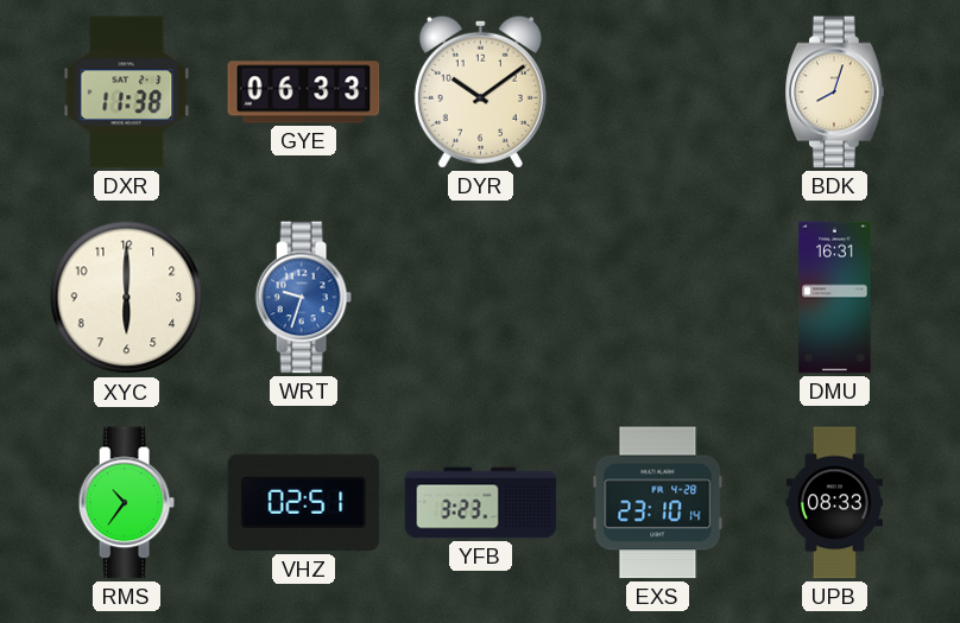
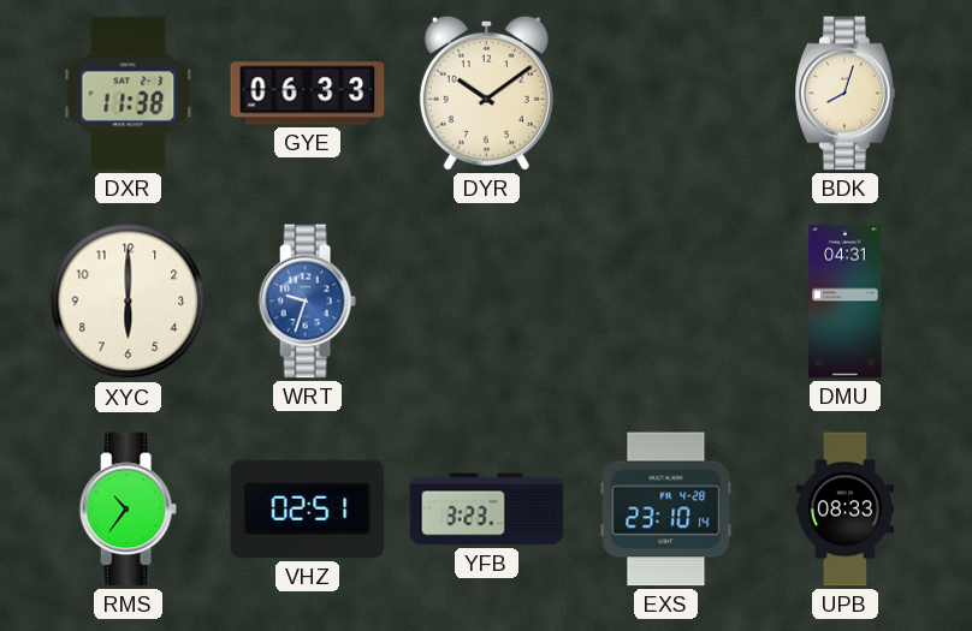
DMU: 16:31 -> 04:31 (846, 302)
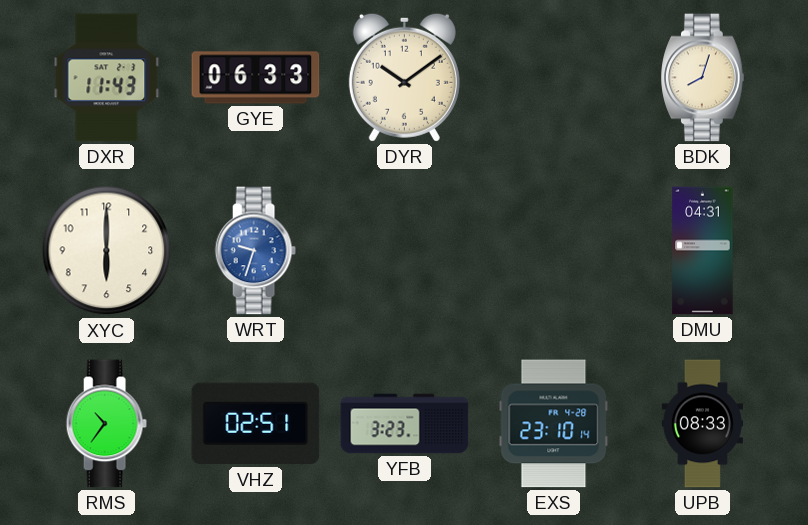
DXR: 11:38 -> 11:43 (107, 78)
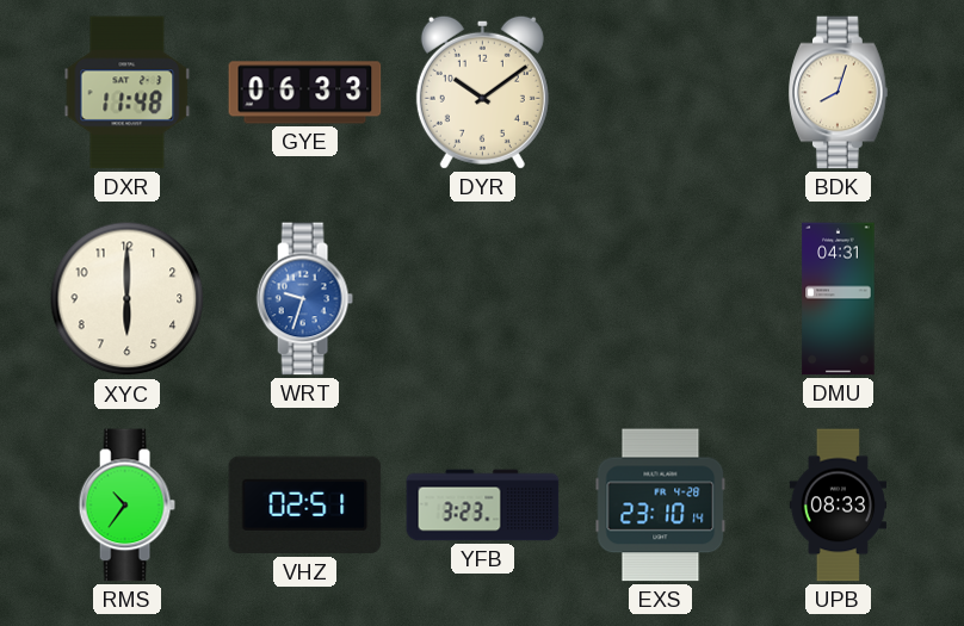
DXR: 11:43 -> 11:48 (128, 93)
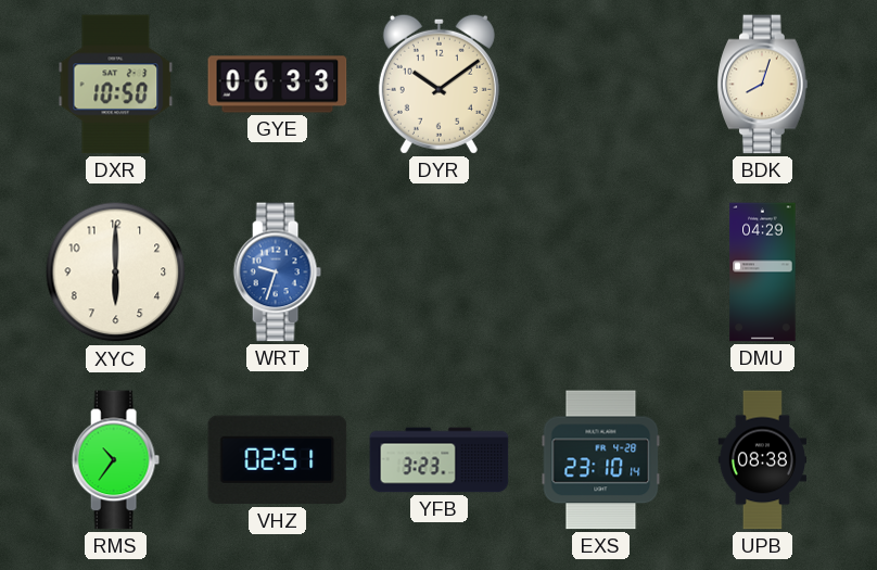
DXR: 11:48 -> 10:50 (116, 85)
DMU: 04:31 -> 04:29 (763, 273)
UPB: 08:33 -> 08:38 (762, 460)
